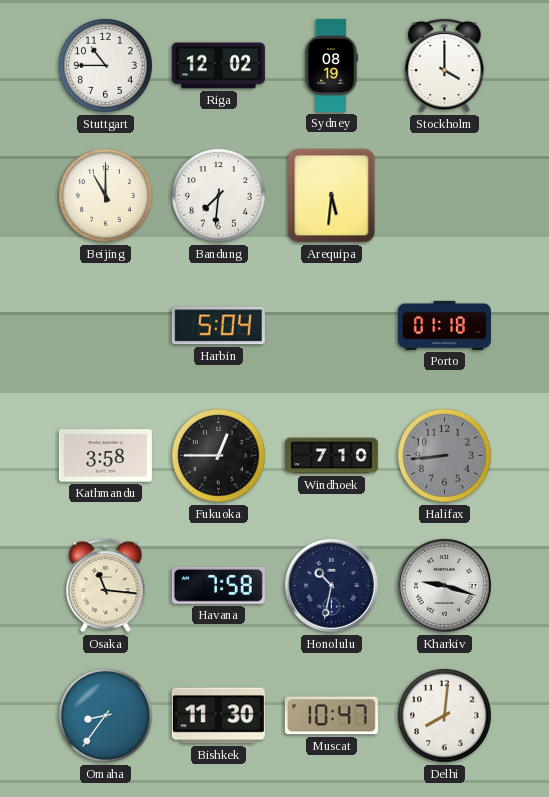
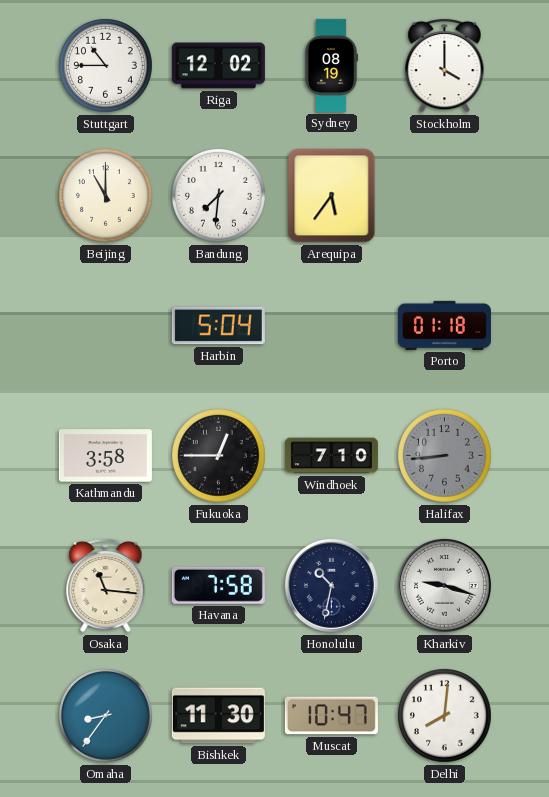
Arequipa: 5:31 -> 5:36 (332, 196)
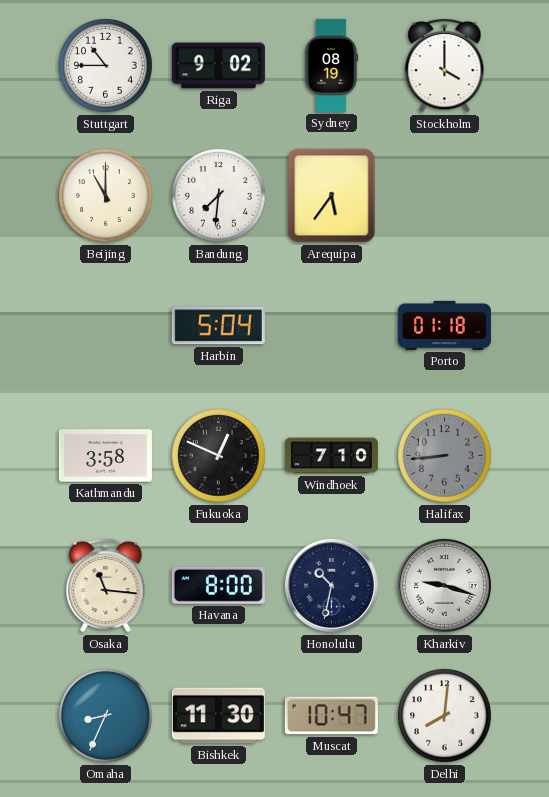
Riga: 12:02 -> 9:02 (218, 66)
Fukuoka: 12:45 -> 12:49 (219, 456)
Havana: 7:58 -> 8:00 (218, 585)
Omaha: 8:36 -> 8:34 (106, 716)
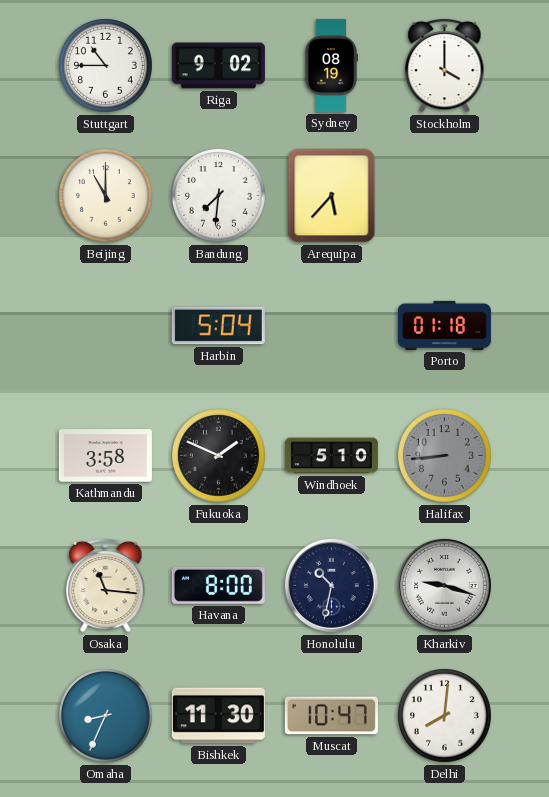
Arequipa: 5:36 -> 5:37 (332, 196)
Fukuoka: 12:49 -> 1:49 (219, 456)
Windhoek: 7:10 -> 5:10 (331, 456)
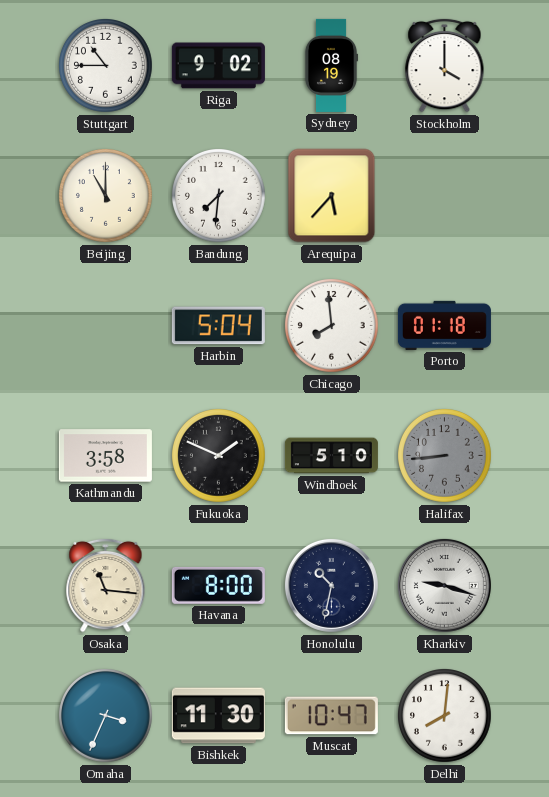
Chicago: none -> 7:59 (332, 326)
Omaha: 8:34 -> 3:34 (106, 716)
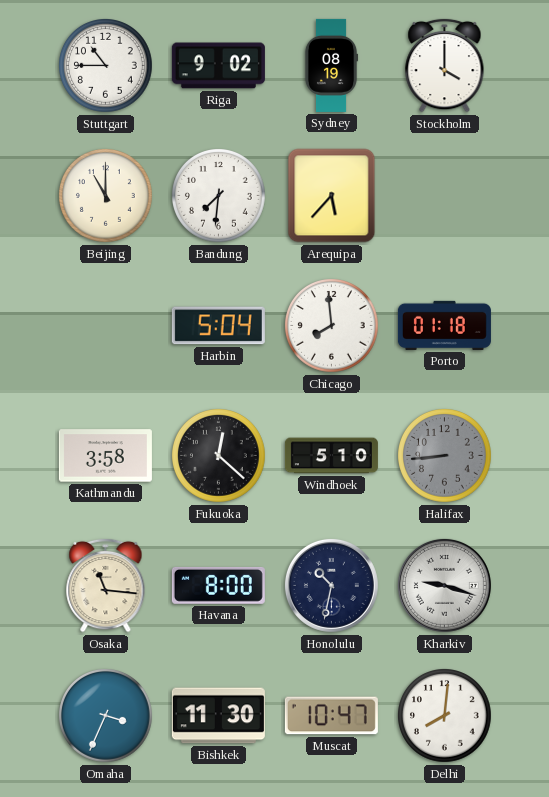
Fukuoka: 1:49 -> 12:22 (219, 456)
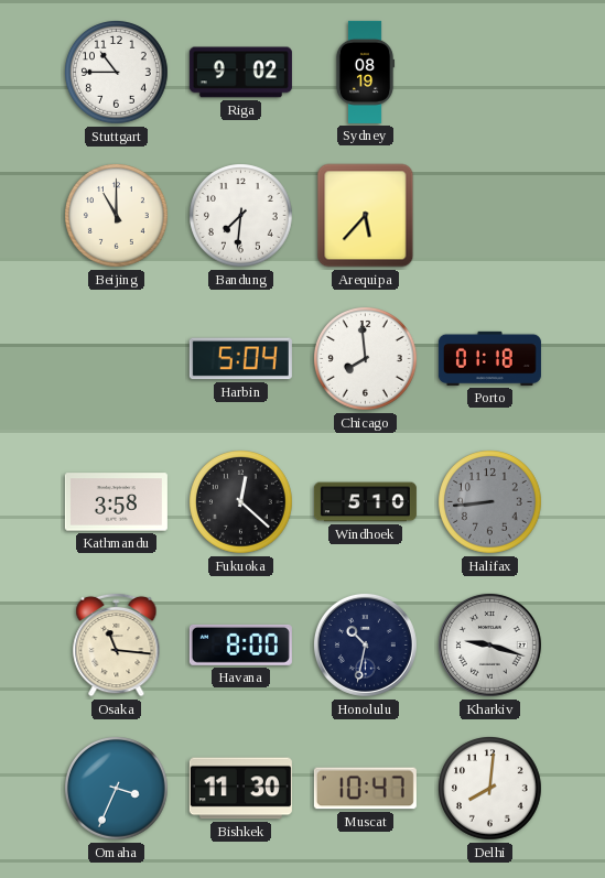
Stockholm: 4:00 -> none (445, 65)
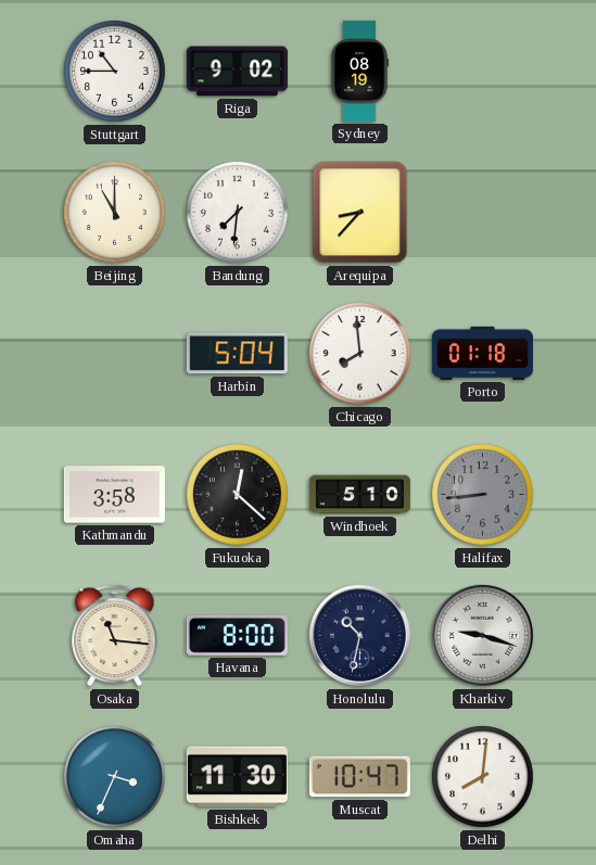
Arequipa: 5:37 -> 8:37 (360, 213)
